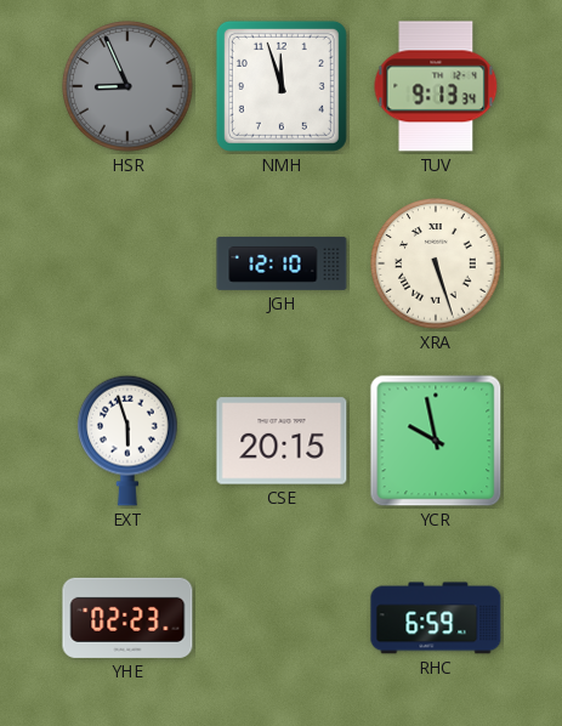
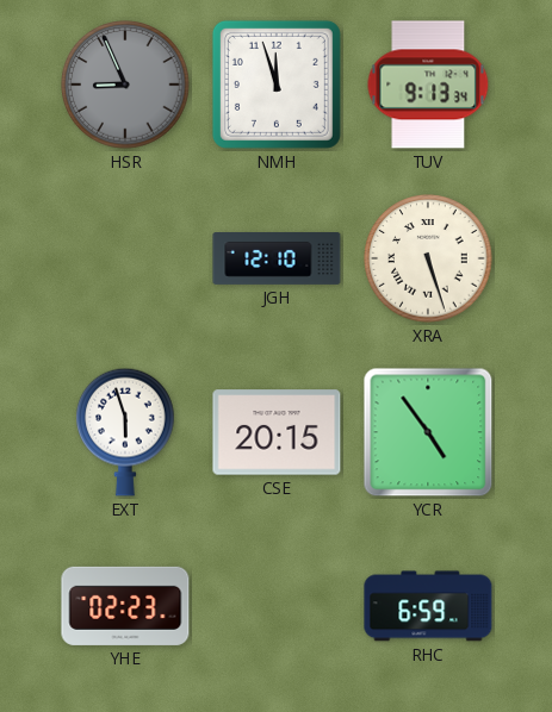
YCR: 9:58 -> 4:54 (428, 432)
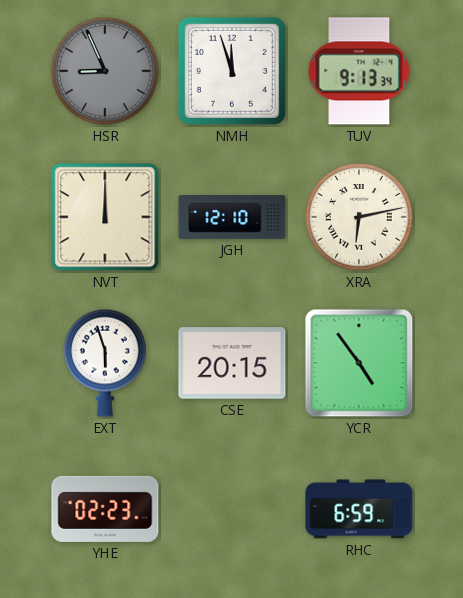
NVT: none -> 12:00 (105, 217)
XRA: 5:27 -> 6:13 (359, 217)
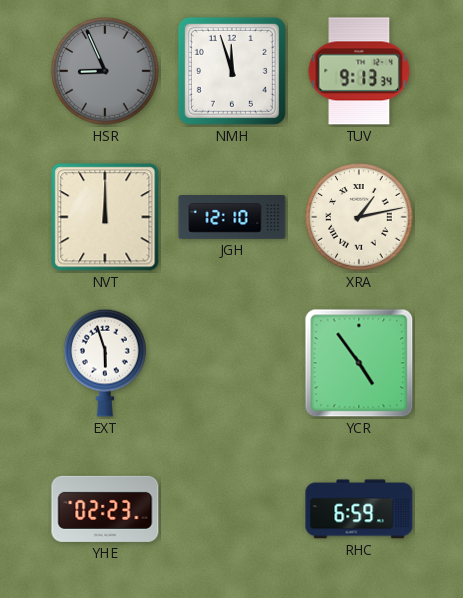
XRA: 6:13 -> 1:13 (359, 217)
CSE: 20:15 -> none (232, 363)
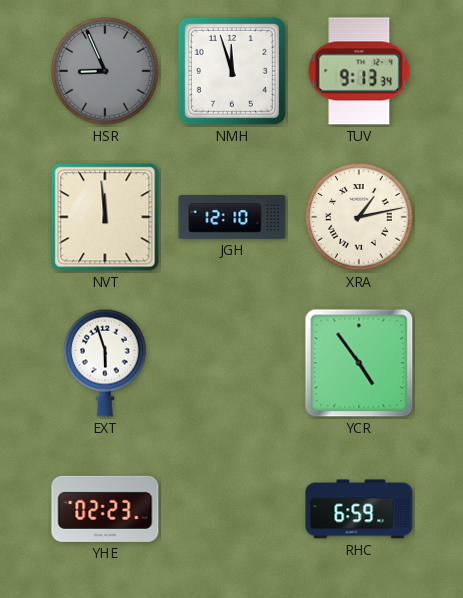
NVT: 12:00 -> 11:59 (105, 217)
